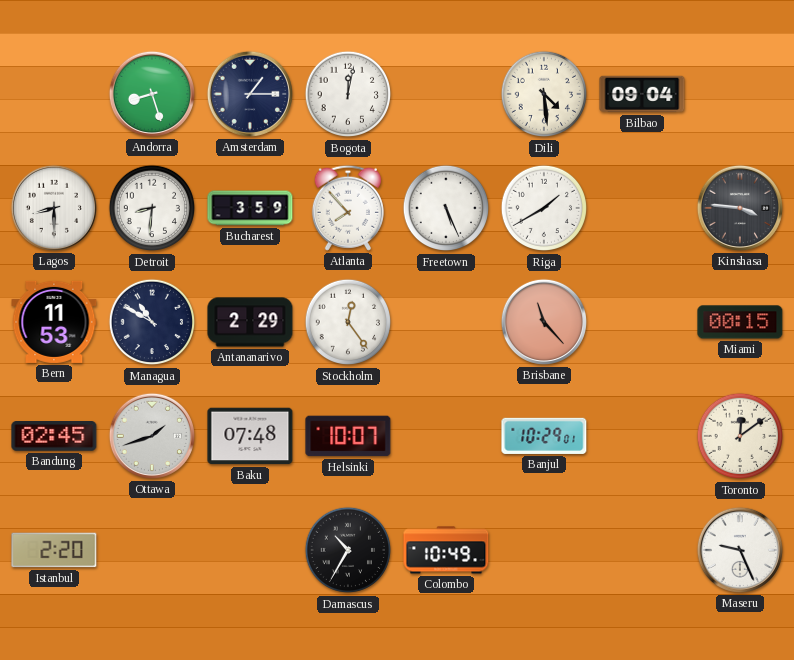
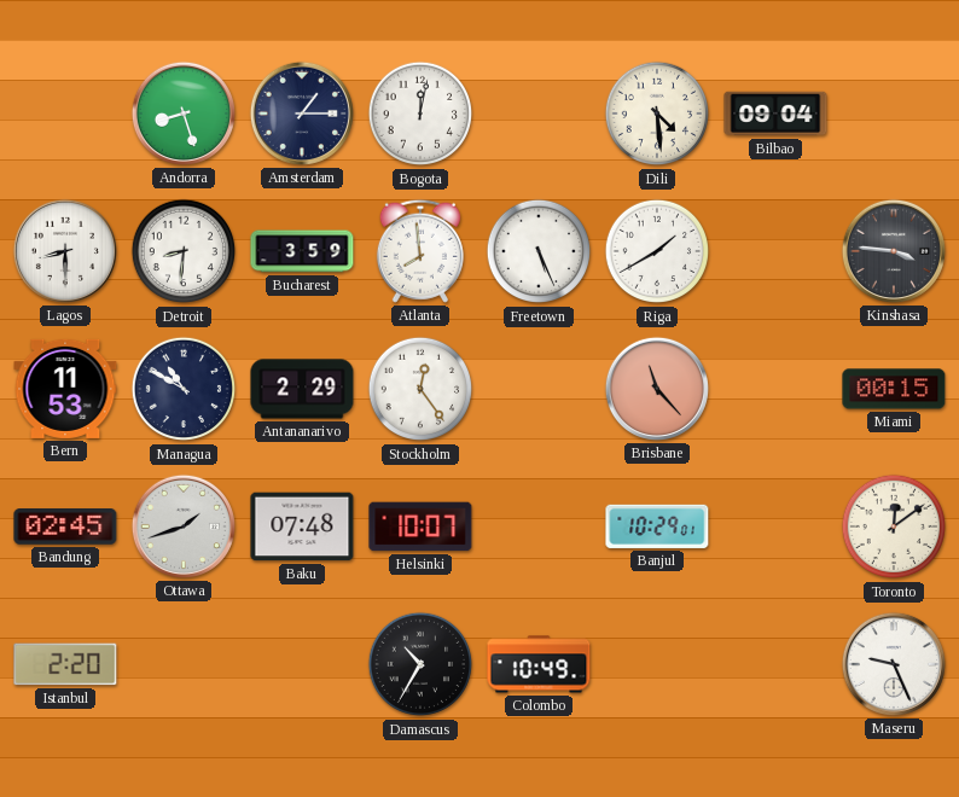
Atlanta: 7:53 -> 7:59 (420, 251)
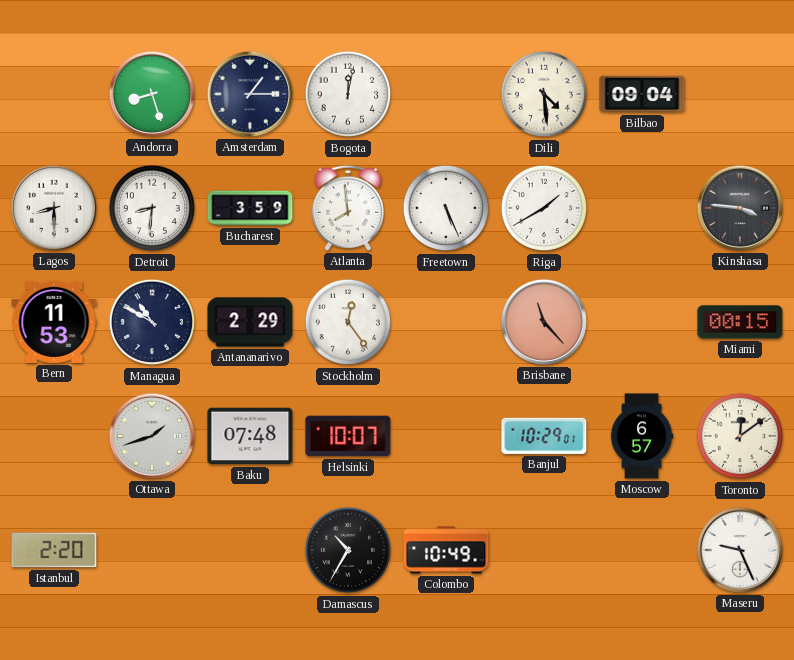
Bandung: 02:45 -> none (65, 528)
Moscow: none -> 6:57 (642, 436)
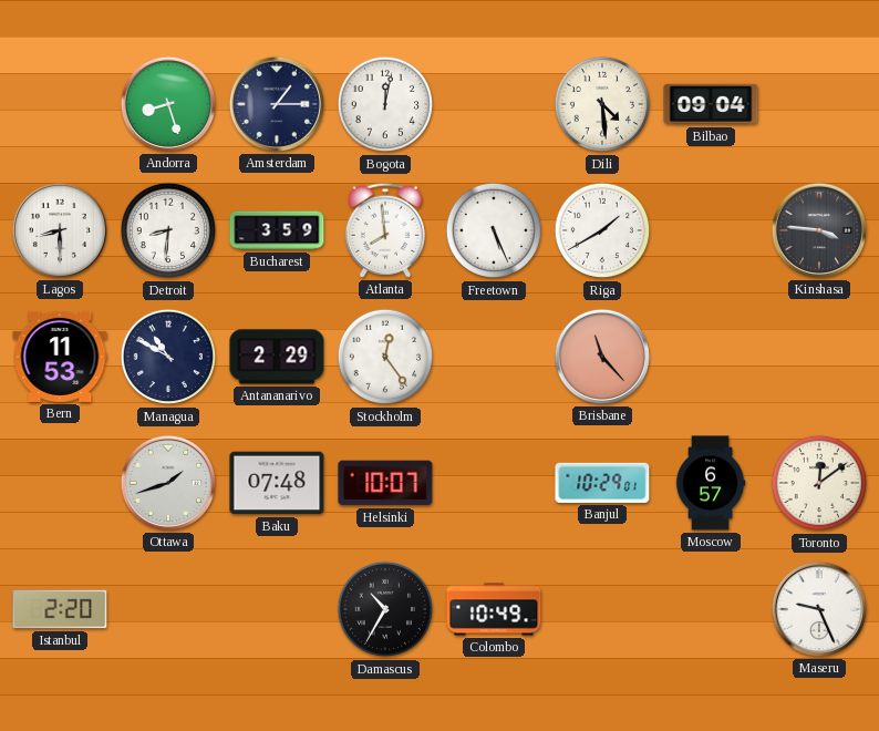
Miami: 00:15 -> none (740, 322)
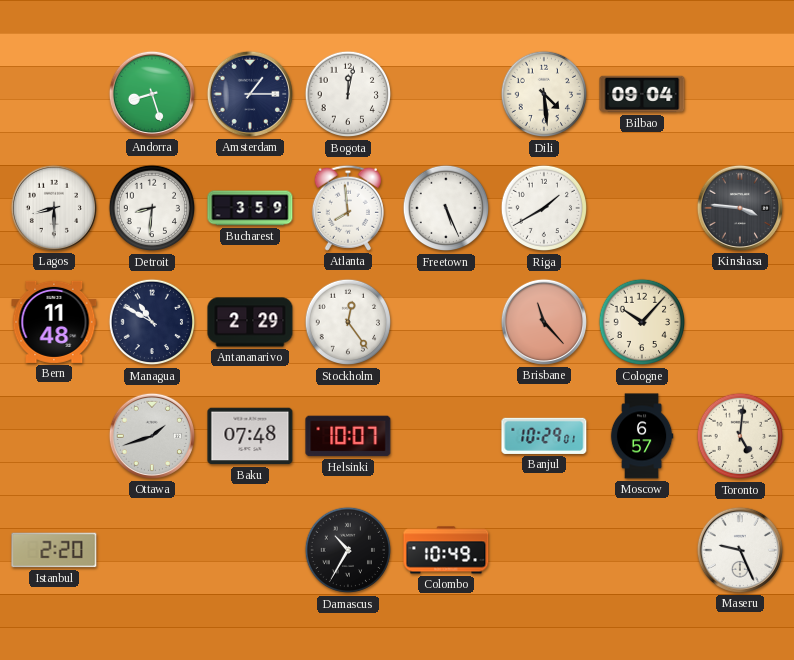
Bern: 11:53 -> 11:48 (54, 322)
Cologne: none -> 10:07 (642, 322)
Toronto: 12:09 -> 5:01 (740, 436)
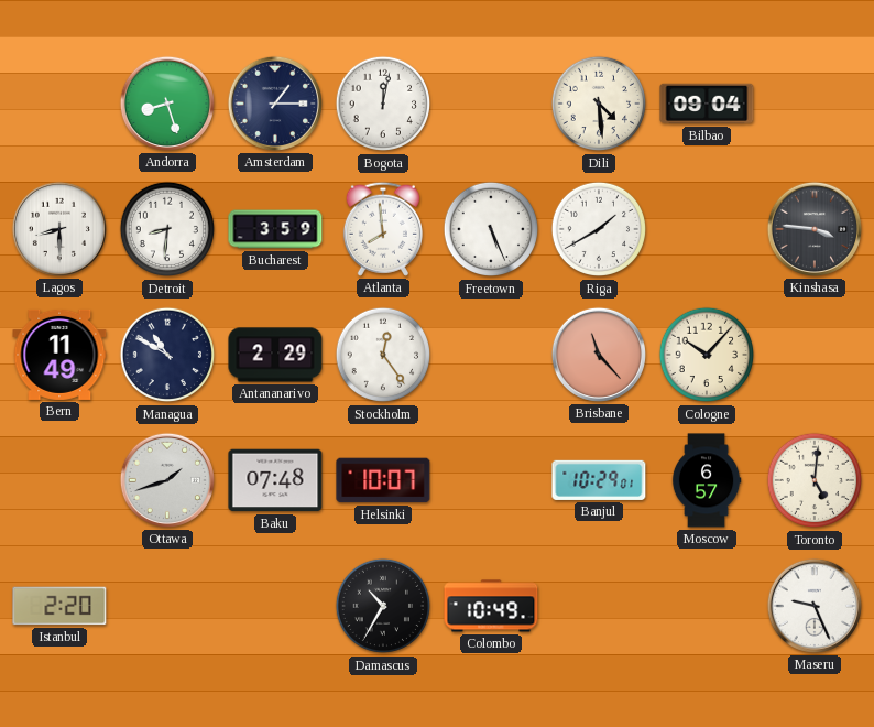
Bern: 11:48 -> 11:49 (59, 355)
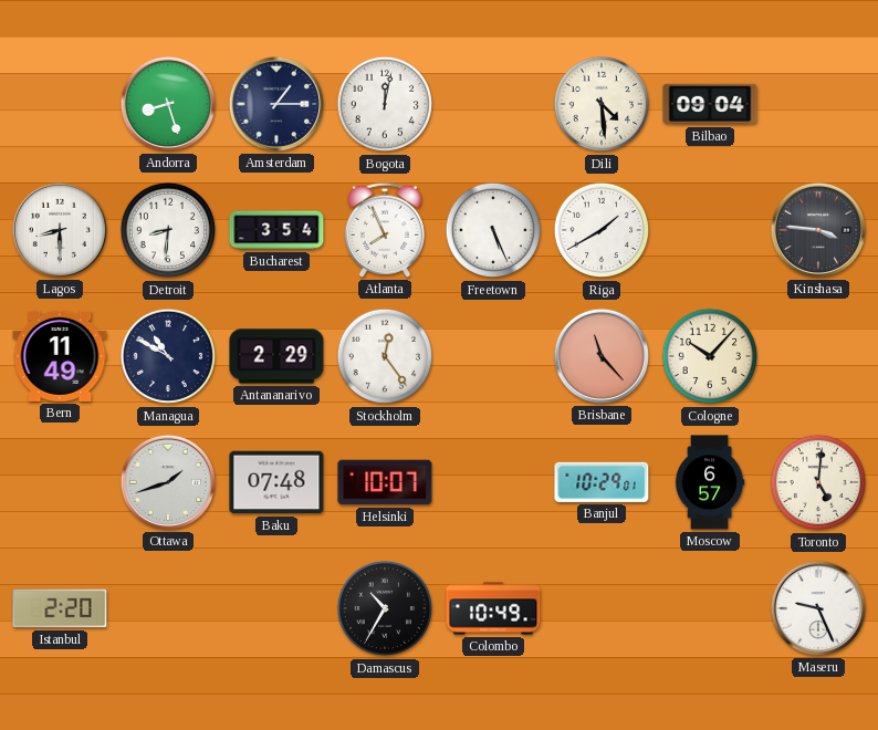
Bucharest: 3:59 -> 3:54 (276, 230)
Atlanta: 7:59 -> 7:56 (385, 230)
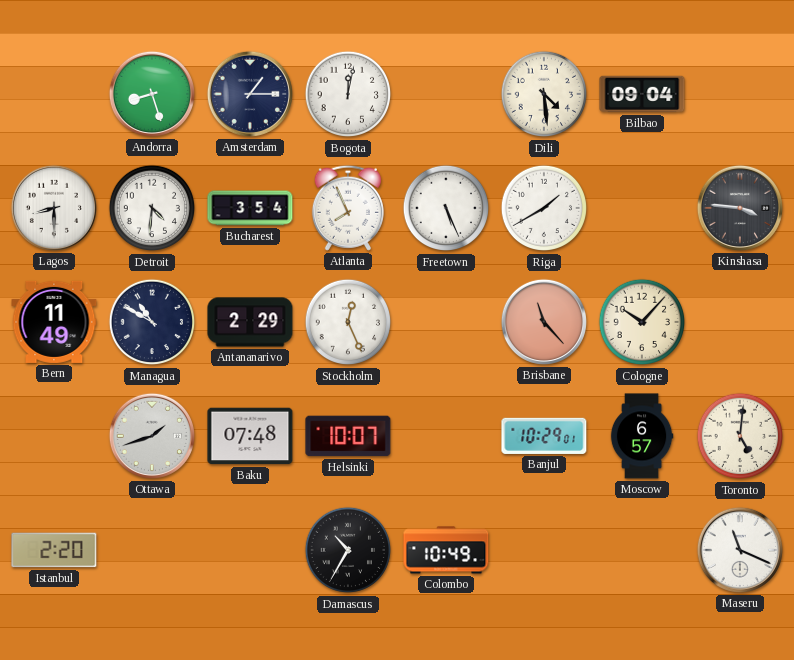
Detroit: 8:31 -> 4:31 (152, 208)
Stockholm: 12:24 -> 12:26 (348, 322)
Maseru: 9:26 -> 11:19 (740, 550)
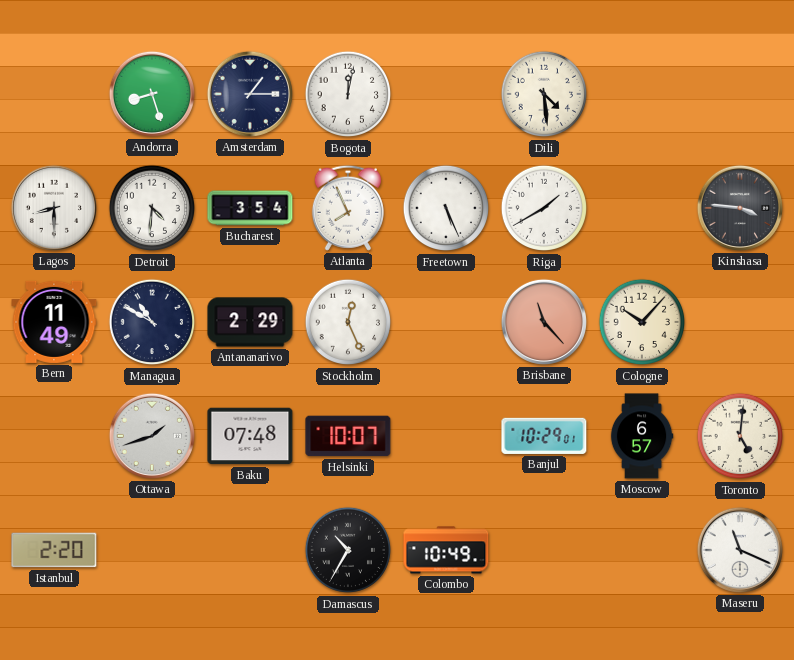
Bilbao: 09:04 -> none (642, 94)
